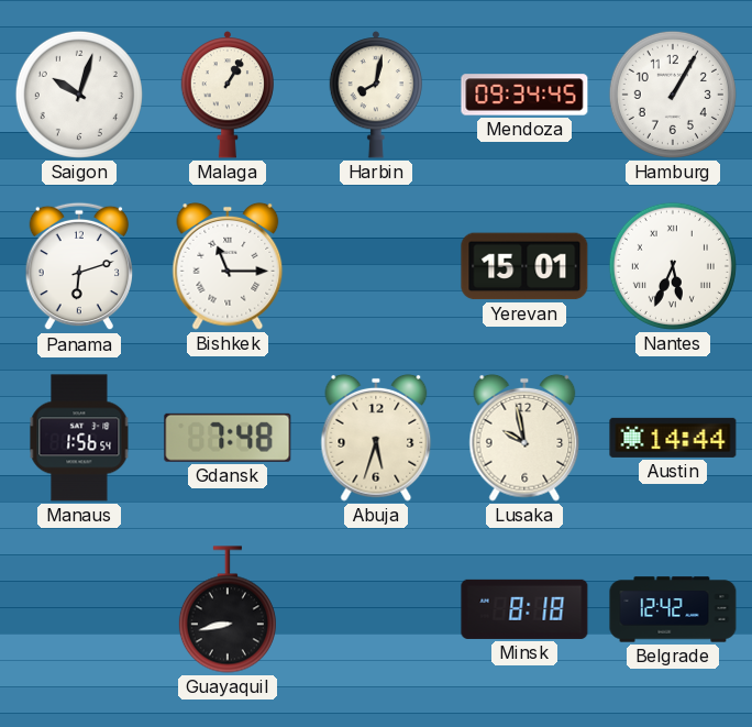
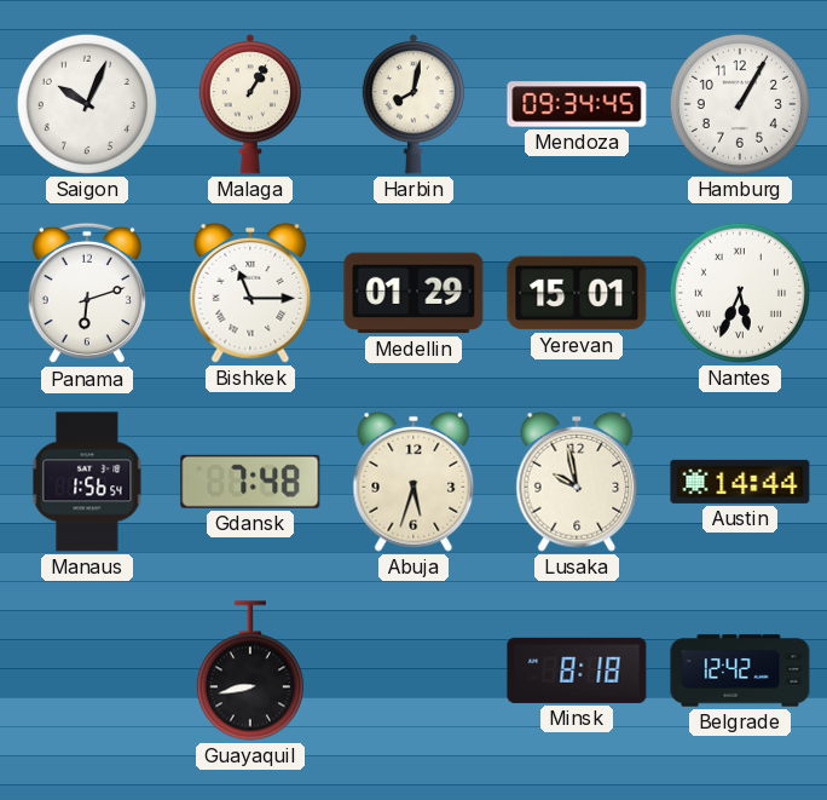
Saigon: 10:03 -> 10:04 (87, 104)
Medellin: none -> 01:29 (413, 293)
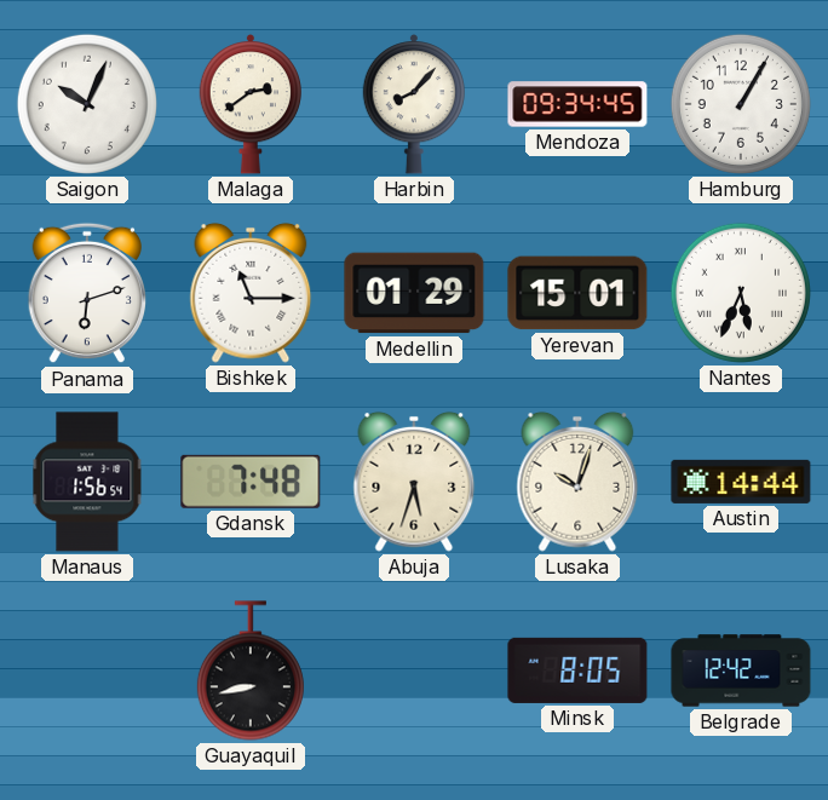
Malaga: 1:05 -> 2:39 (249, 104)
Harbin: 8:02 -> 8:07 (413, 104)
Lusaka: 9:58 -> 10:03 (577, 482)
Minsk: 8:18 -> 8:05 (577, 670)
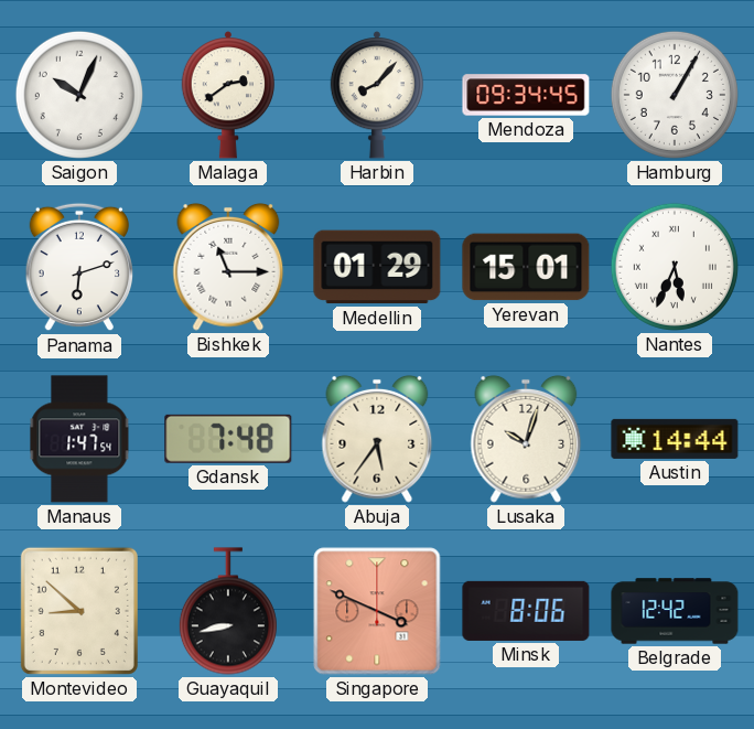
Manaus: 1:56 -> 1:47 (79, 439)
Abuja: 5:33 -> 5:36 (377, 439)
Montevideo: none -> 8:52 (79, 611)
Singapore: none -> 3:49 (377, 611)
Minsk: 8:05 -> 8:06 (526, 611)
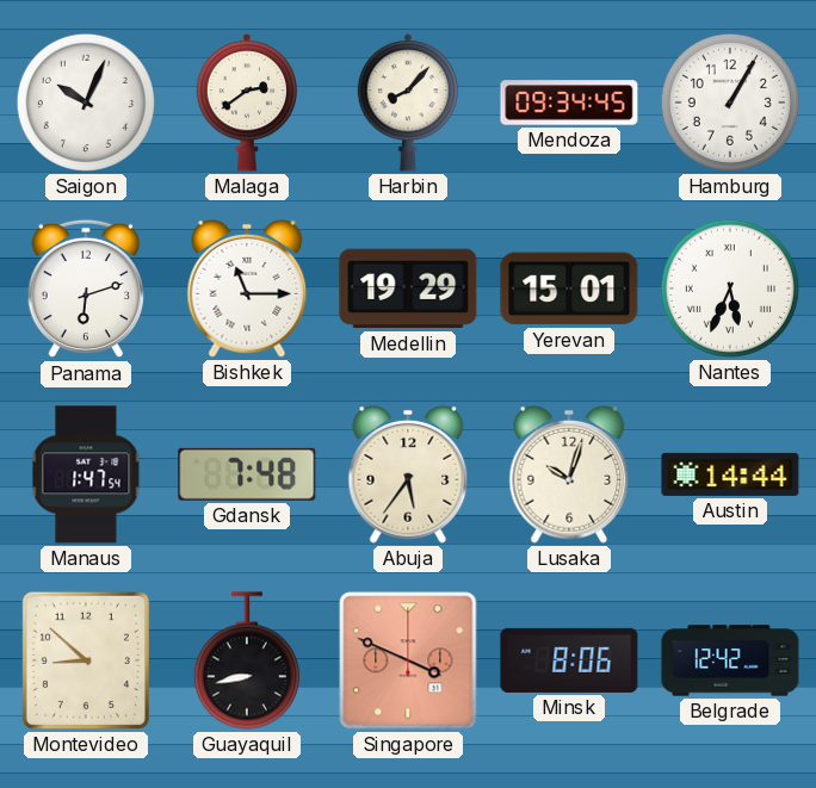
Medellin: 01:29 -> 19:29 (408, 288)
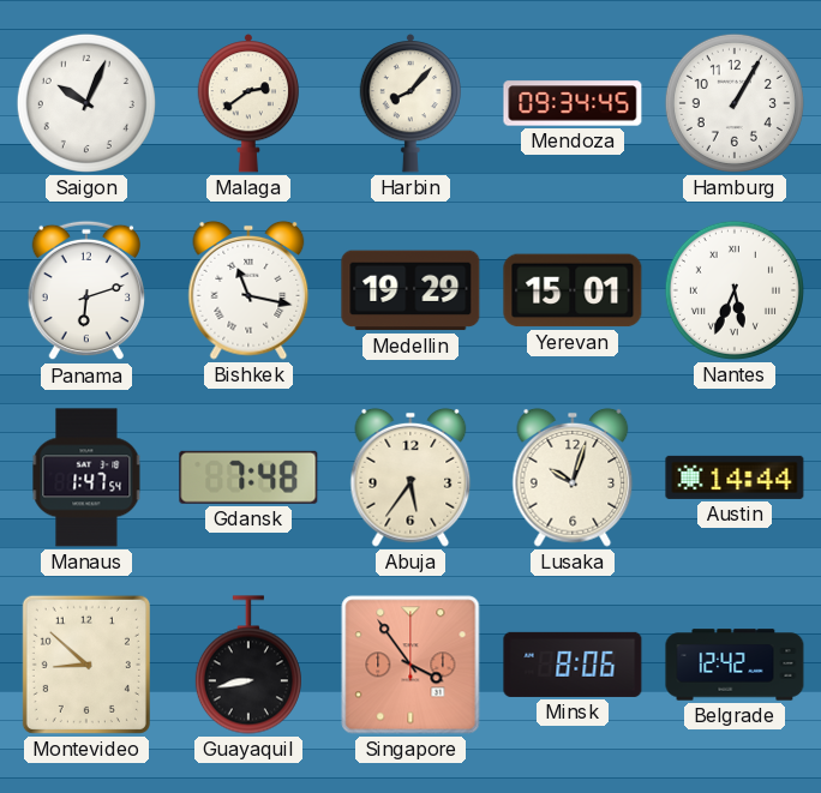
Bishkek: 11:15 -> 11:17 (248, 290)
Singapore: 3:49 -> 3:54 (410, 665)
